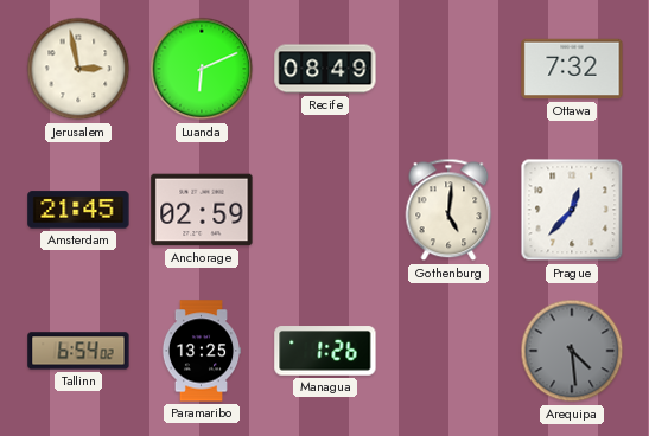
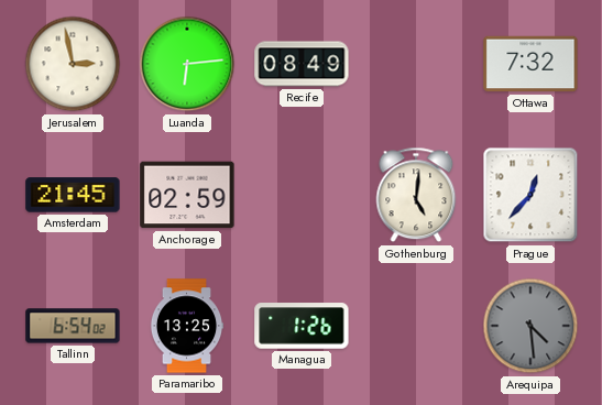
Luanda: 6:11 -> 6:14 (187, 64)
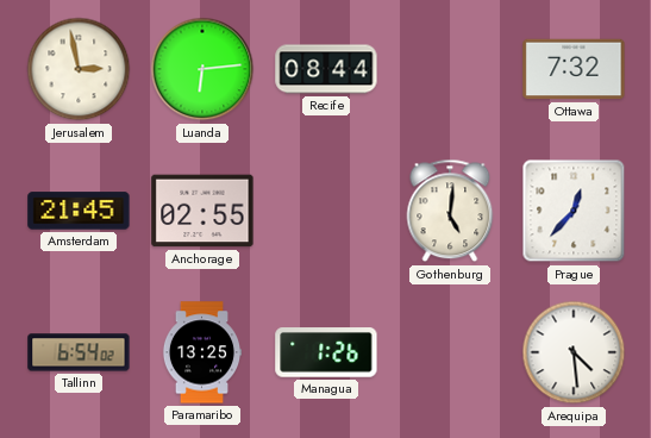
Recife: 08:49 -> 08:44 (326, 69)
Anchorage: 02:59 -> 02:55 (202, 211)
Arequipa dial: grey -> white (574, 352)
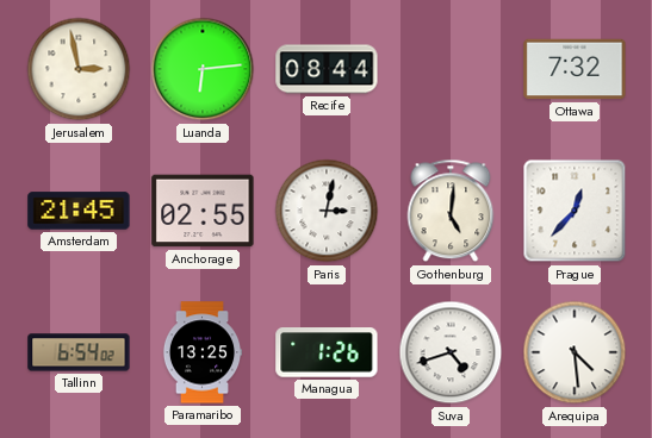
Paris: none -> 3:02 (327, 211)
Suva: none -> 4:42 (451, 352)
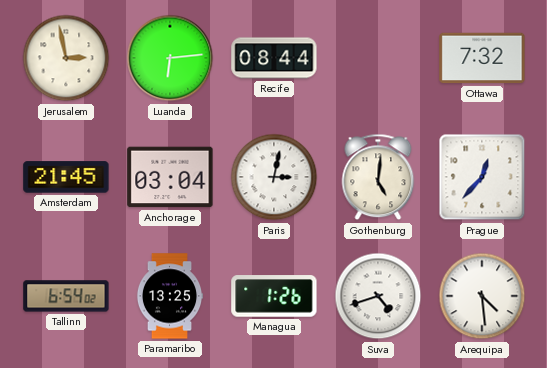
Anchorage: 02:55 -> 03:04 (170, 177)
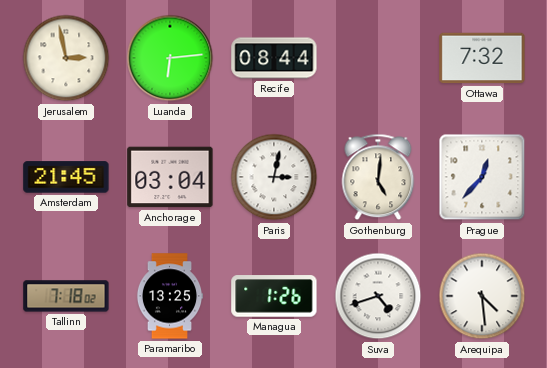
Tallinn: 6:54 -> 7:18 (66, 296)
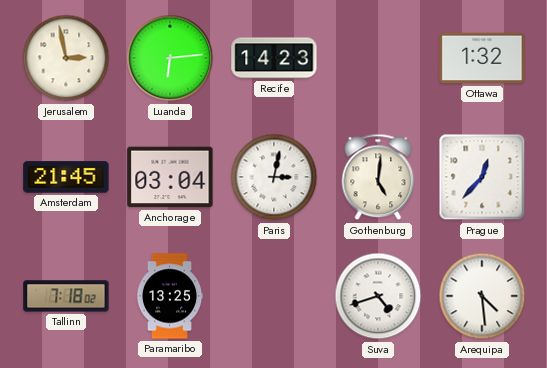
Recife: 08:44 -> 14:23 (274, 58)
Ottawa: 7:32 -> 1:32 (482, 58)
Managua: 1:26 -> none (274, 296)
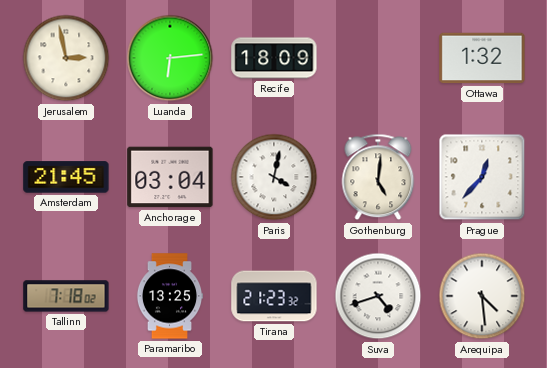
Recife: 14:23 -> 18:09 (274, 58)
Paris: 3:02 -> 4:02 (274, 177)
Tirana: none -> 21:23 (274, 296)
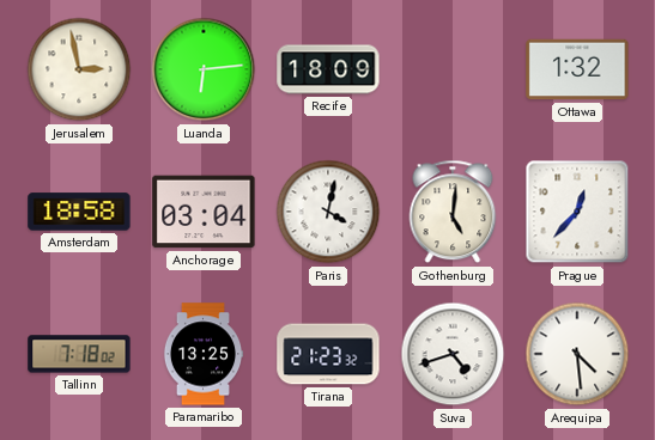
Amsterdam: 21:45 -> 18:58 (79, 212)
